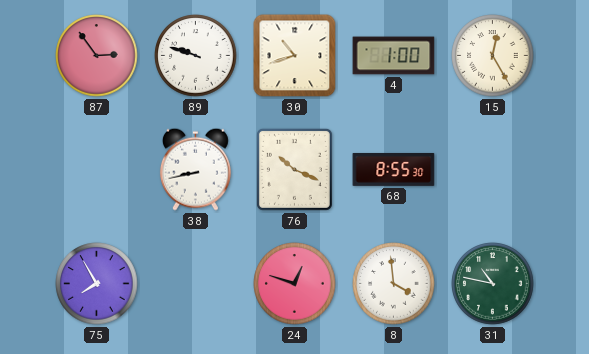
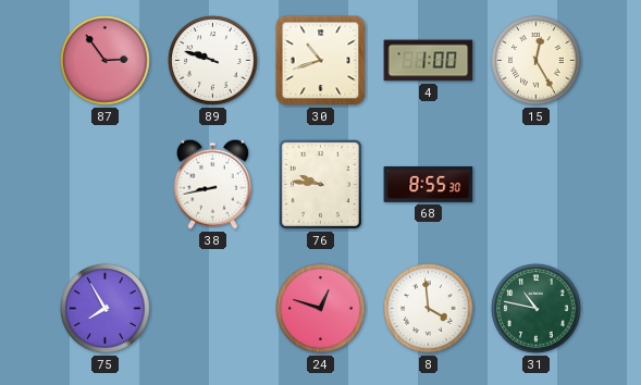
76: 10:19 -> 9:46 (320, 184)
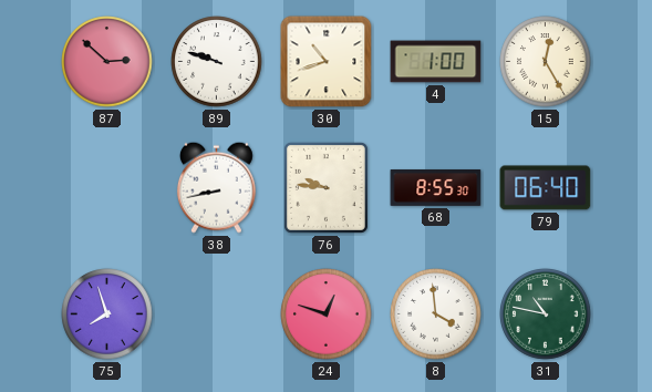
87: 2:54 -> 2:52 (107, 62)
79: none -> 06:40 (546, 188)
75: 7:55 -> 7:57 (107, 314)
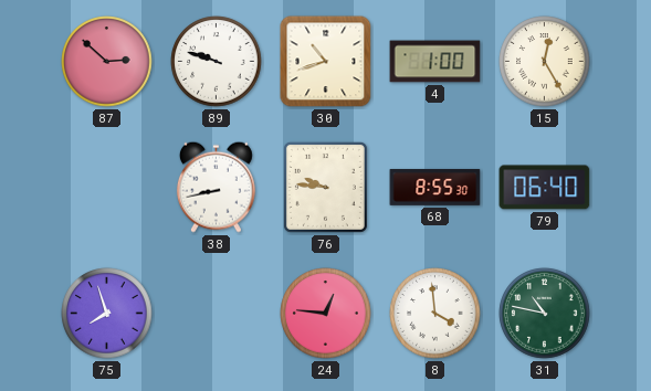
24: 12:48 -> 12:46 (326, 314)
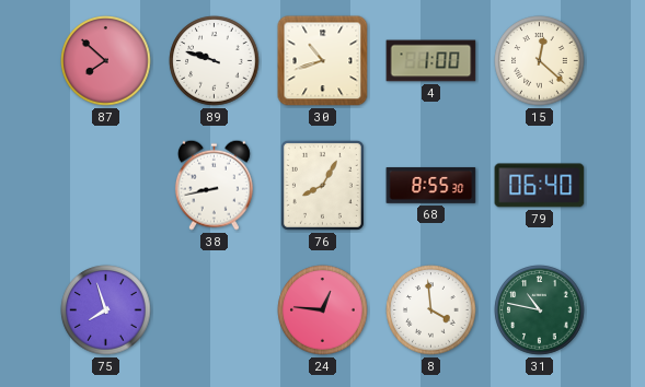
87: 2:52 -> 7:52 (106, 61)
15: 12:25 -> 12:22 (540, 61)
76: 9:46 -> 8:05 (322, 185)
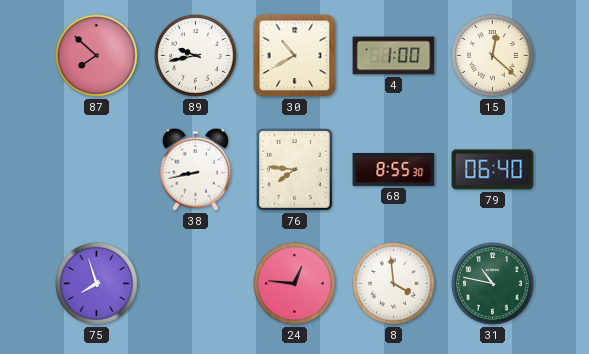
89: 9:48 -> 9:43 (196, 56)
30: 10:42 -> 10:40 (295, 56)
76: 8:05 -> 7:46 (294, 169)
